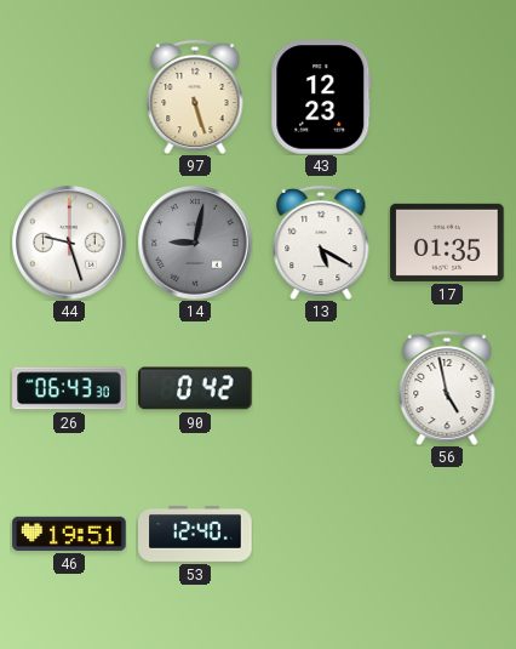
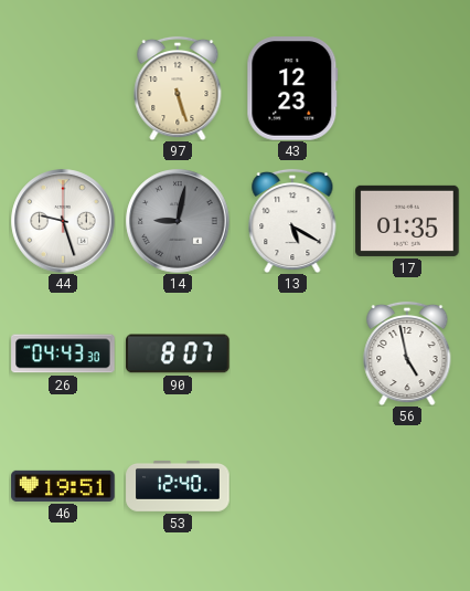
26: 06:43 -> 04:43 (63, 353)
90: 0:42 -> 8:07 (178, 353)
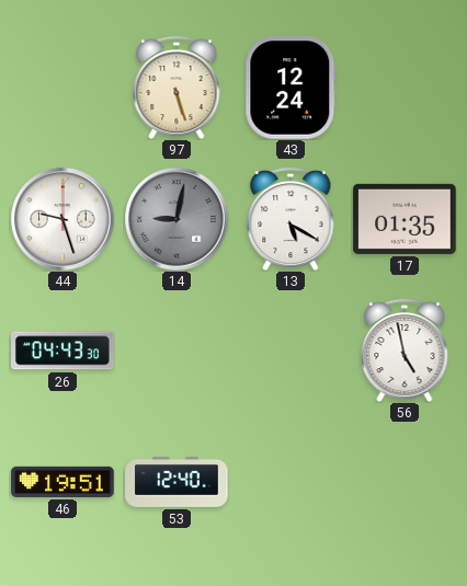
43: 12:23 -> 12:24 (291, 88)
90: 8:07 -> none (178, 353)
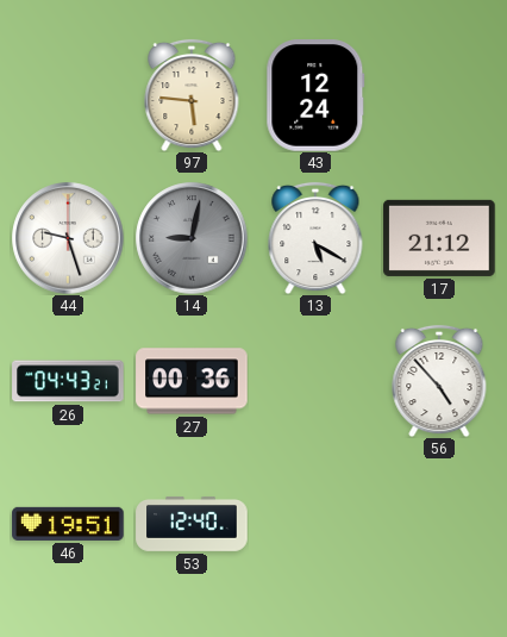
97: 5:27 -> 5:46 (192, 95)
17: 01:35 -> 21:12 (439, 238)
26: 04:43:30 -> 04:43:21 (68, 381)
27: none -> 00:36 (192, 381)
56: 4:58 -> 4:53 (439, 381)
